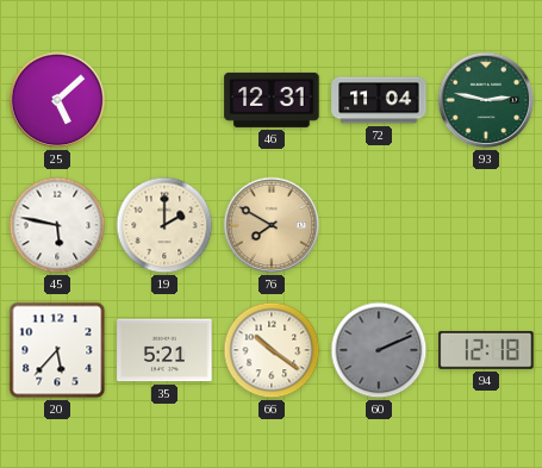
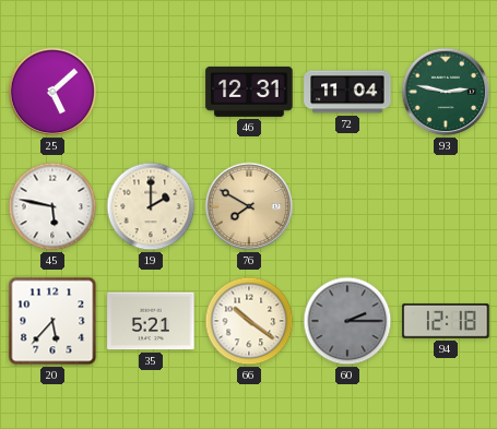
60: 2:11 -> 2:15 (347, 321)
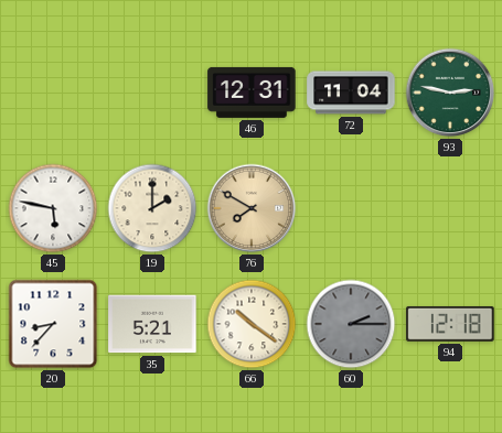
25: 5:08 -> none (52, 92)
20: 5:37 -> 8:37 (53, 324)
